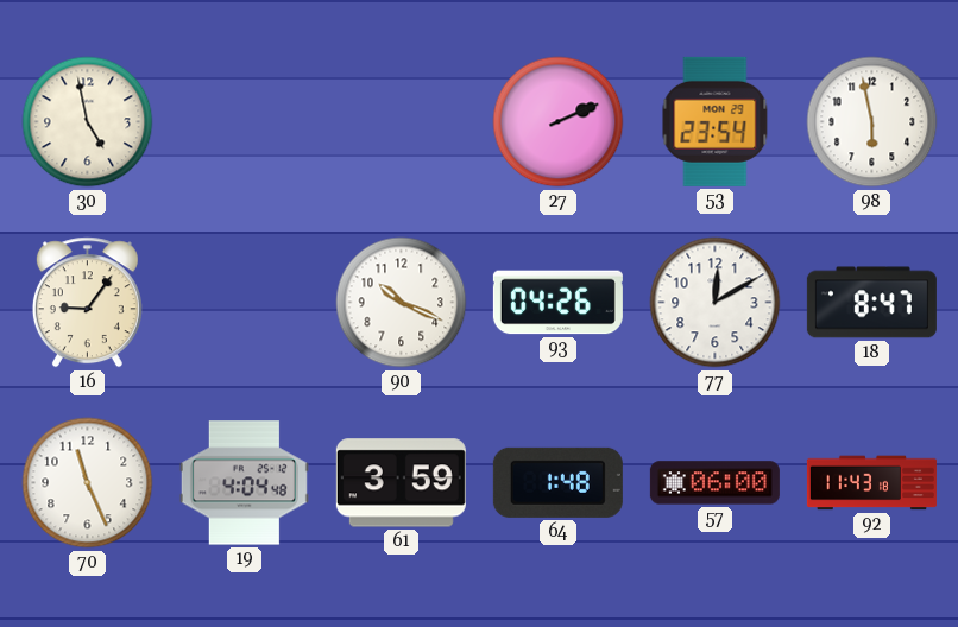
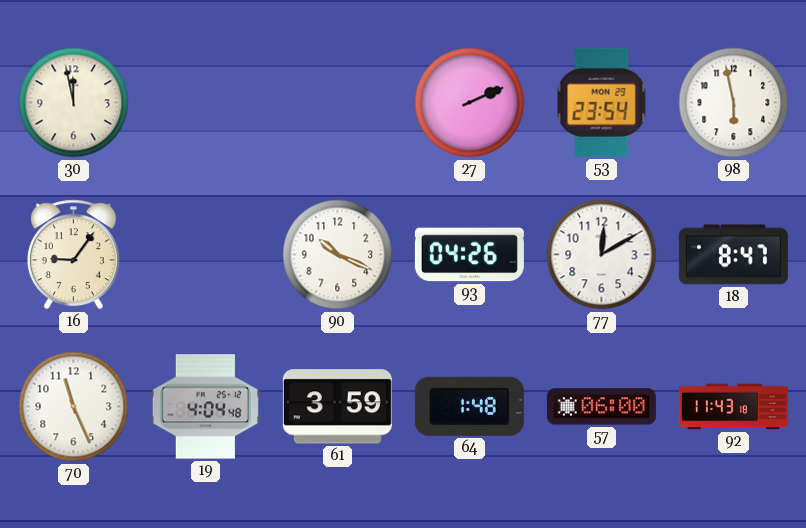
30: 4:58 -> 11:58 (74, 103)
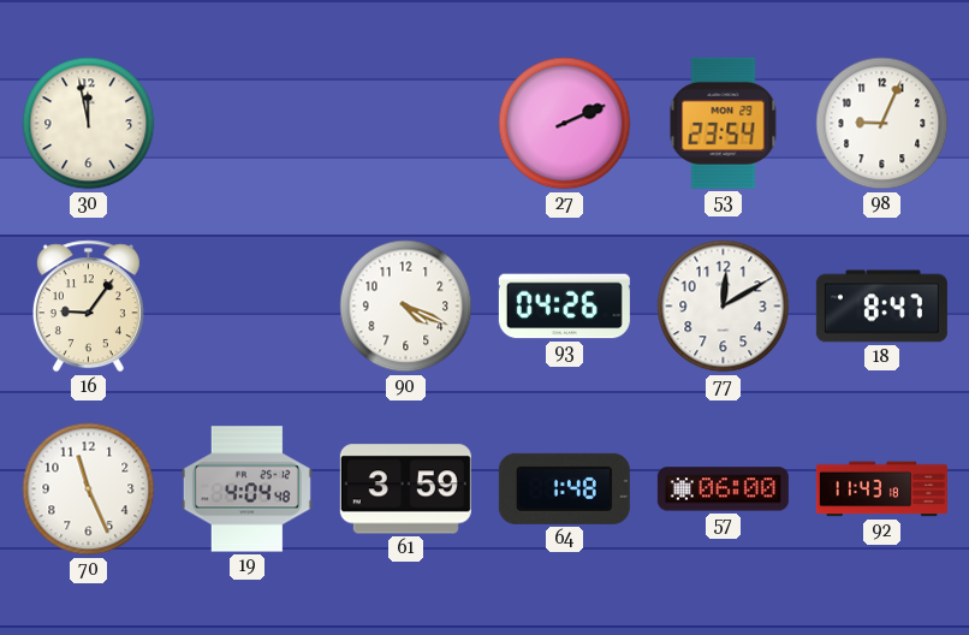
98: 5:58 -> 9:04 (882, 124)
90: 10:19 -> 4:19 (406, 307)
